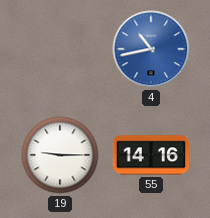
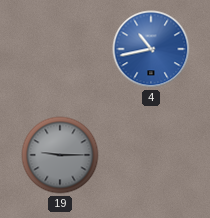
19 dial: white -> grey (60, 155)
55: 14:16 -> none (151, 155)
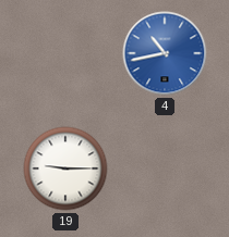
19 dial: grey -> white (65, 169)
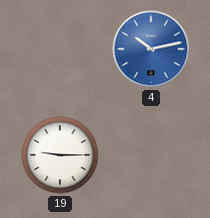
4: 10:43 -> 10:13 (151, 49)
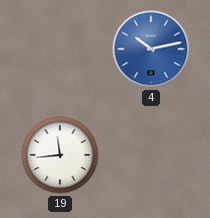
19: 9:15 -> 11:44 (60, 155)
